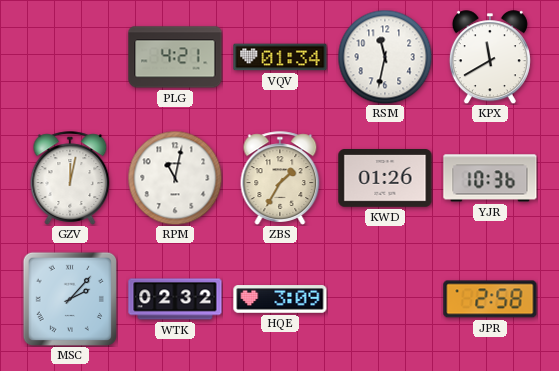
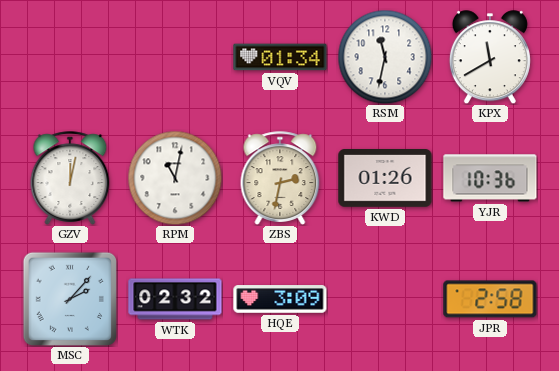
PLG: 4:21 -> none (175, 57)
ZBS: 1:35 -> 2:32 (280, 178)
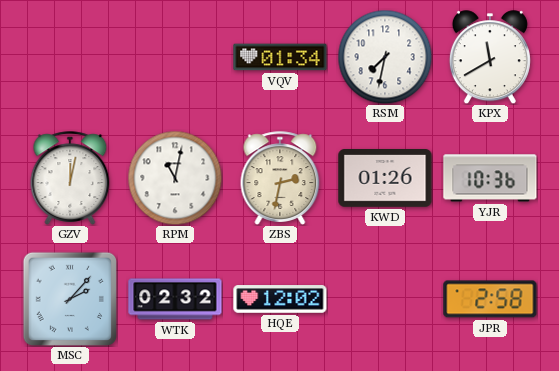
RSM: 11:32 -> 7:32 (385, 57)
HQE: 3:09 -> 12:02 (280, 299)
